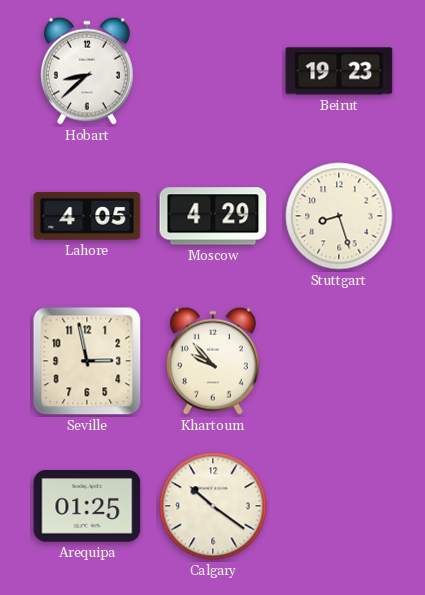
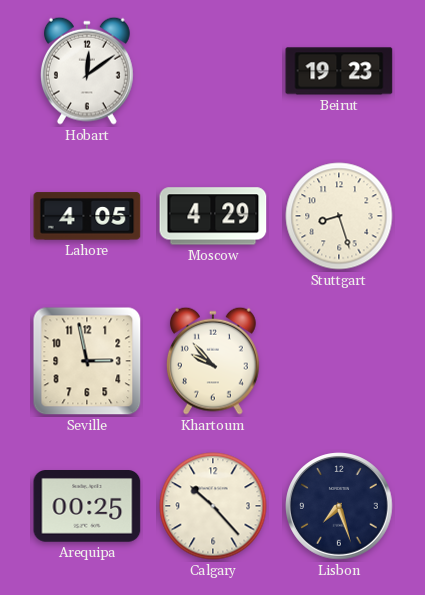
Hobart: 8:38 -> 12:09 (87, 71)
Arequipa: 01:25 -> 00:25 (87, 506)
Calgary: 10:21 -> 10:23 (213, 506)
Lisbon: none -> 7:27 (339, 506)
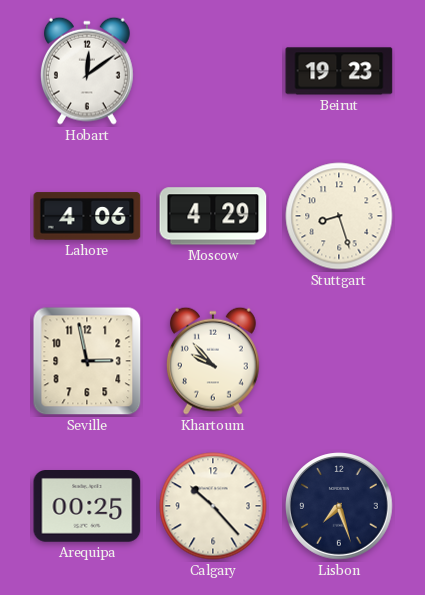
Lahore: 4:05 -> 4:06 (87, 216)
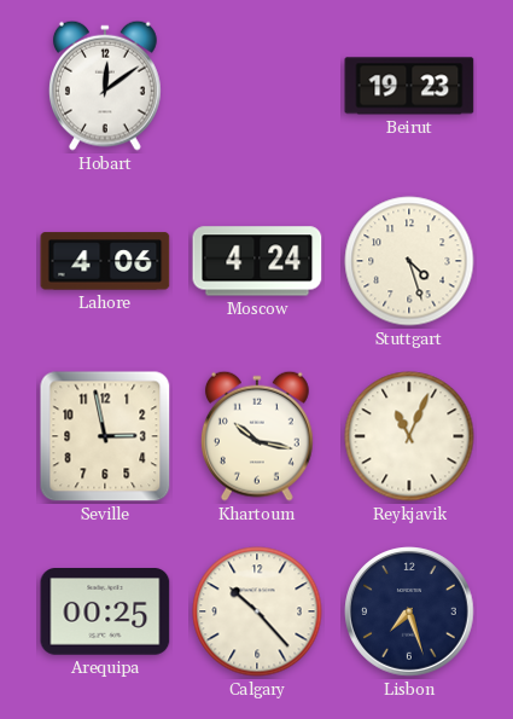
Moscow: 4:29 -> 4:24 (257, 261)
Stuttgart: 8:27 -> 4:27 (409, 261)
Khartoum: 9:53 -> 10:17 (257, 436)
Reykjavik: none -> 11:04 (409, 436)
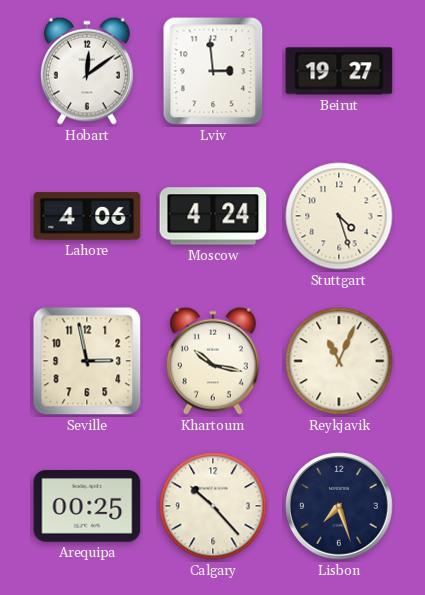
Lviv: none -> 2:59 (213, 71)
Beirut: 19:23 -> 19:27 (339, 71)
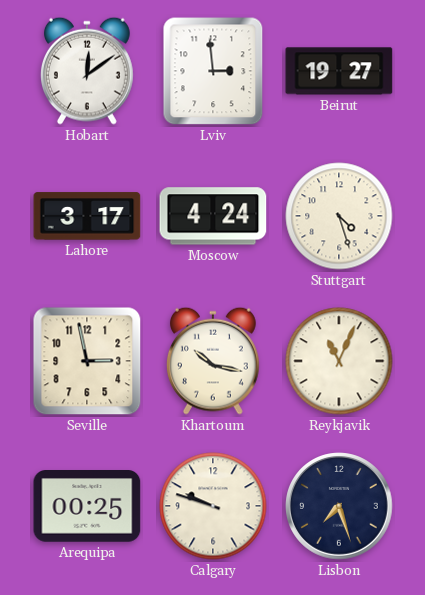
Lahore: 4:06 -> 3:17 (87, 216)
Calgary: 10:23 -> 9:48 (213, 506)
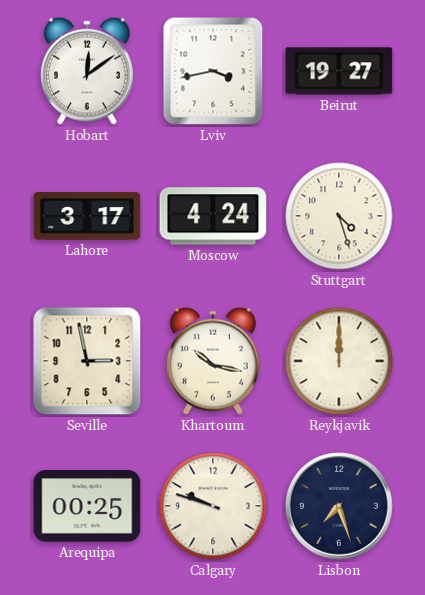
Lviv: 2:59 -> 3:43 (213, 71)
Reykjavik: 11:04 -> 12:00 (339, 361)
